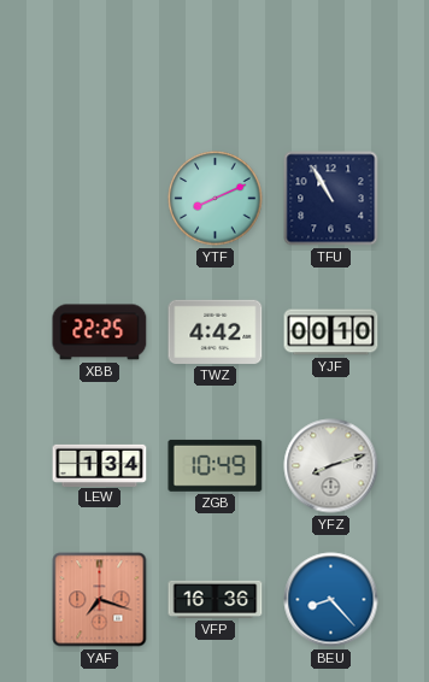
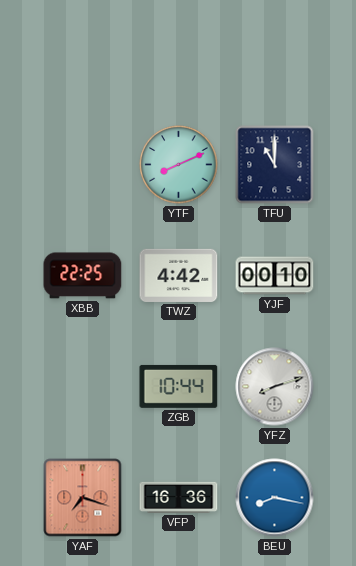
TFU: 10:55 -> 11:00 (275, 165)
LEW: 1:34 -> none (100, 465)
ZGB: 10:49 -> 10:44 (179, 386)
BEU: 8:23 -> 8:17 (275, 498)
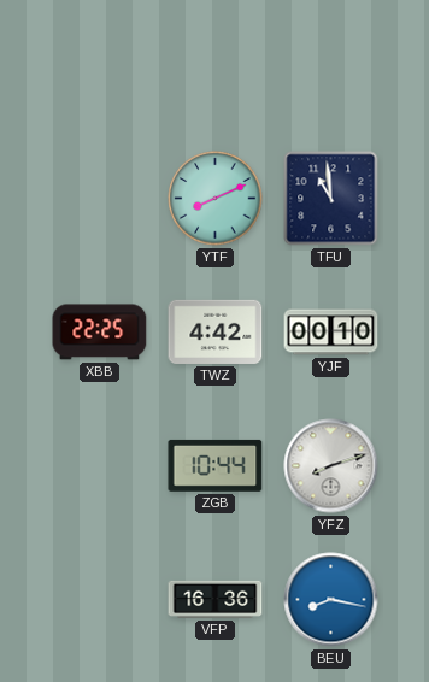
TFU: 11:00 -> 10:59 (331, 199)
YAF: 7:18 -> none (83, 498)
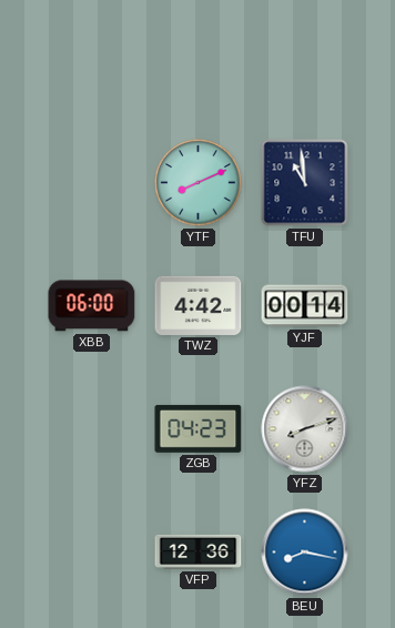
XBB: 22:25 -> 06:00 (92, 306)
YJF: 00:10 -> 00:14 (305, 306)
ZGB: 10:44 -> 04:23 (199, 428)
VFP: 16:36 -> 12:36 (199, 551)
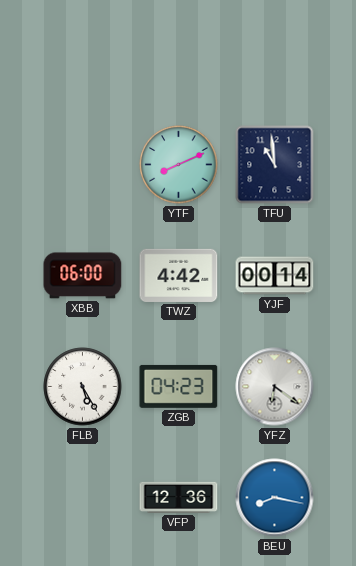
FLB: none -> 5:25 (83, 387)
YFZ: 8:12 -> 6:21 (275, 387)
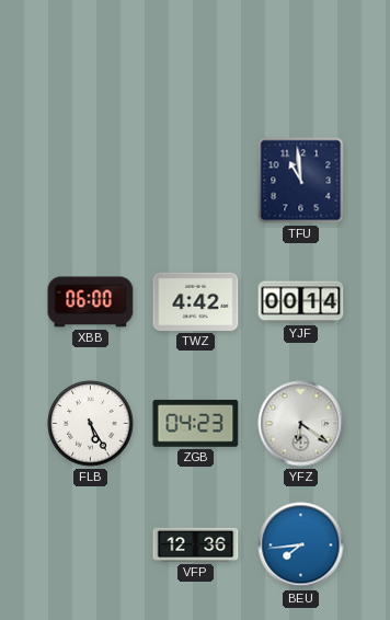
YTF: 8:11 -> none (179, 165)
BEU: 8:17 -> 7:44 (301, 546)
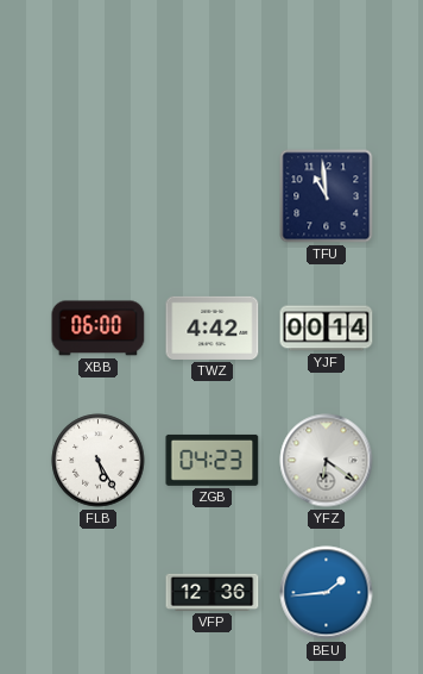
BEU: 7:44 -> 1:44 (327, 593)
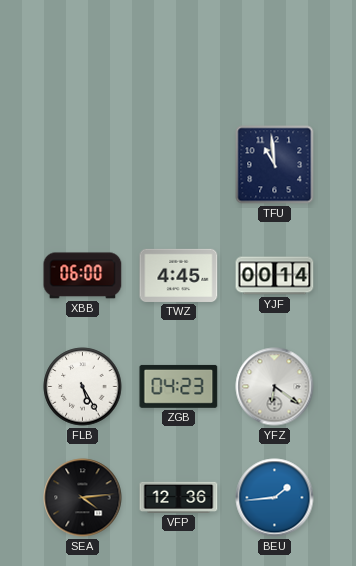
TWZ: 4:42 -> 4:45 (179, 275)
SEA: none -> 4:14 (83, 498)
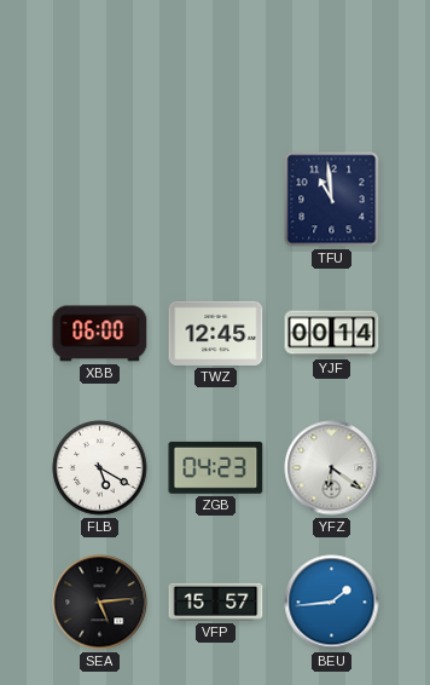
TWZ: 4:45 -> 12:45 (216, 333)
FLB: 5:25 -> 5:20 (100, 468)
SEA: 4:14 -> 5:14 (100, 603)
VFP: 12:36 -> 15:57 (216, 601)
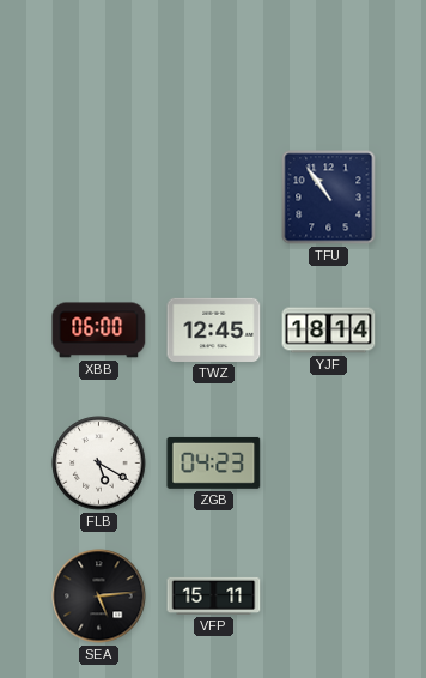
TFU: 10:59 -> 10:54 (329, 198)
YJF: 00:14 -> 18:14 (329, 331)
YFZ: 6:21 -> none (332, 468)
VFP: 15:57 -> 15:11 (214, 595)
BEU: 1:44 -> none (332, 603)
